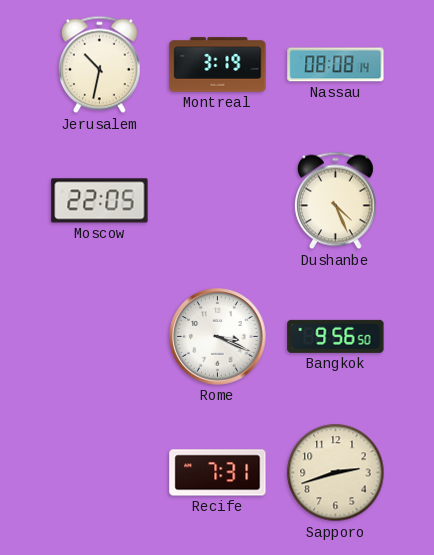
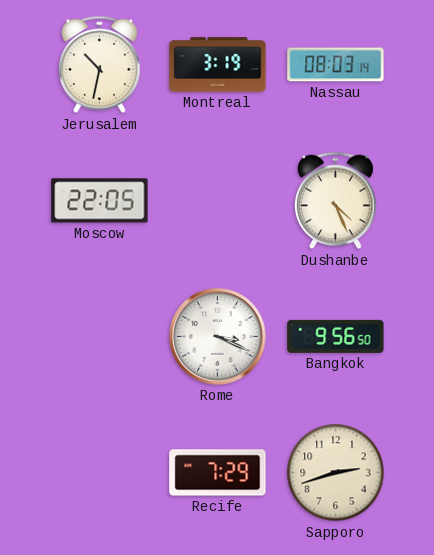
Nassau: 08:08 -> 08:03 (336, 65)
Recife: 7:31 -> 7:29 (218, 473)
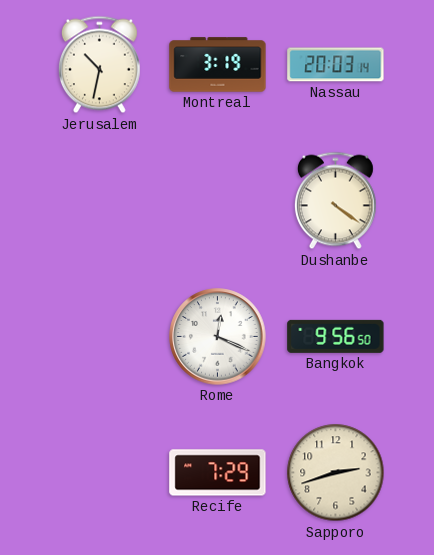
Nassau: 08:03 -> 20:03 (336, 65)
Moscow: 22:05 -> none (100, 201)
Dushanbe: 4:26 -> 4:21 (335, 201)
Rome: 3:19 -> 12:19 (218, 337)
